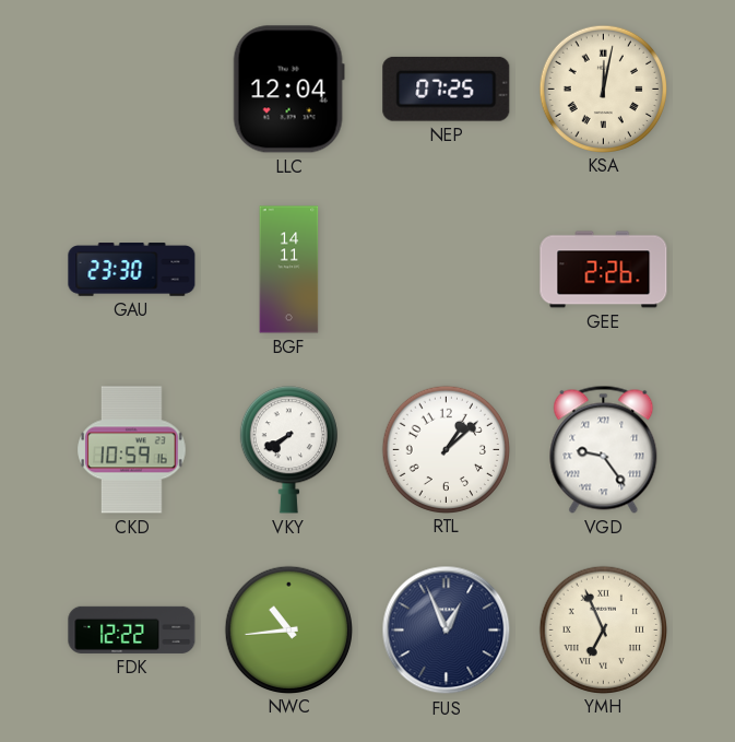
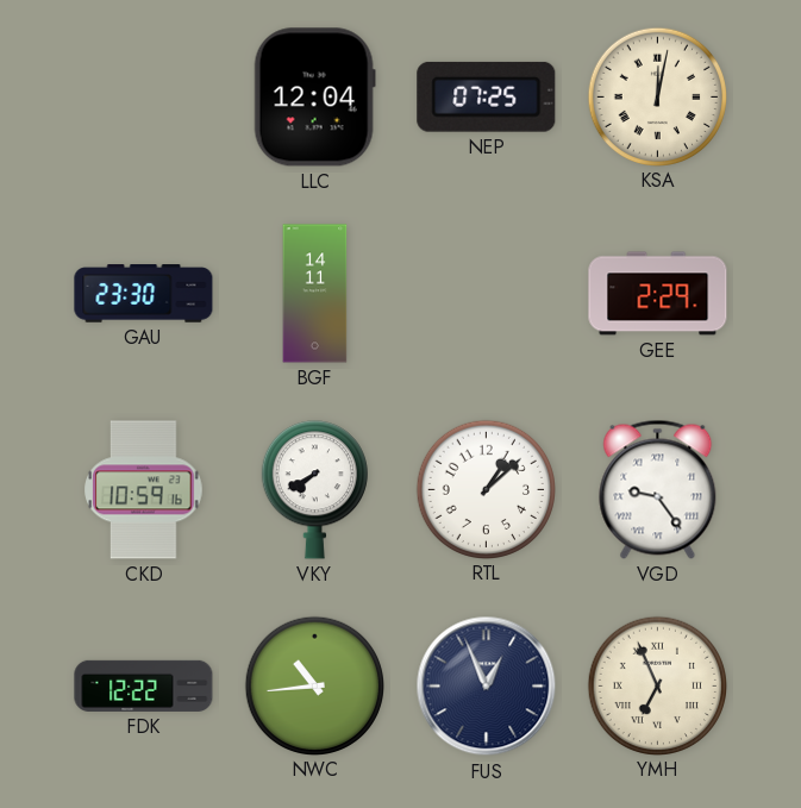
GEE: 2:26 -> 2:29 (658, 294)
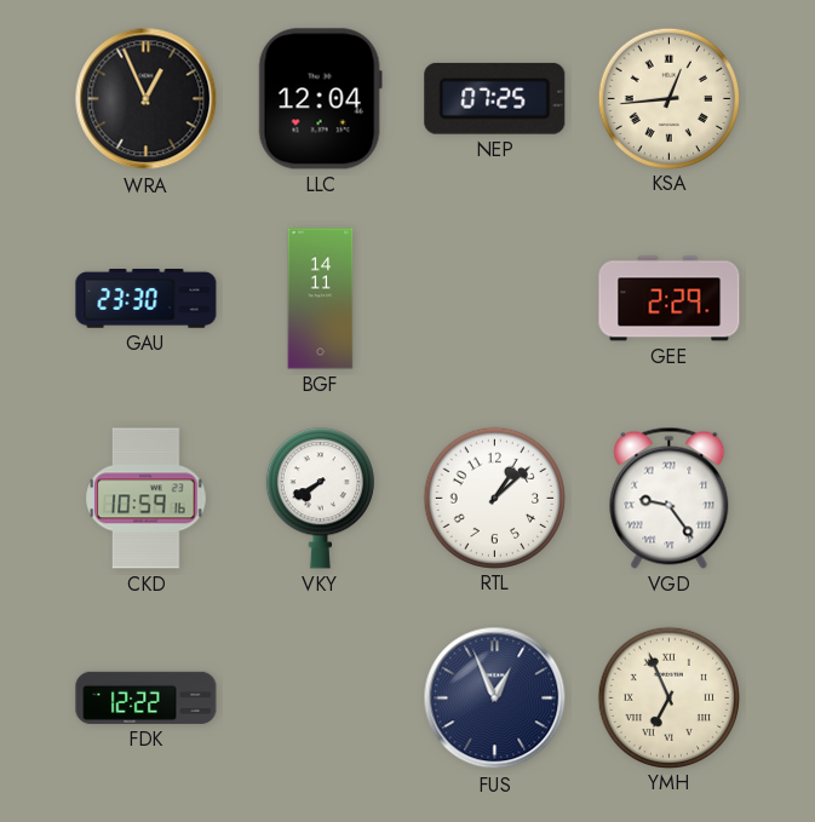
WRA: none -> 12:56 (147, 99)
KSA: 12:02 -> 12:44 (668, 98)
NWC: 10:44 -> none (314, 685)
